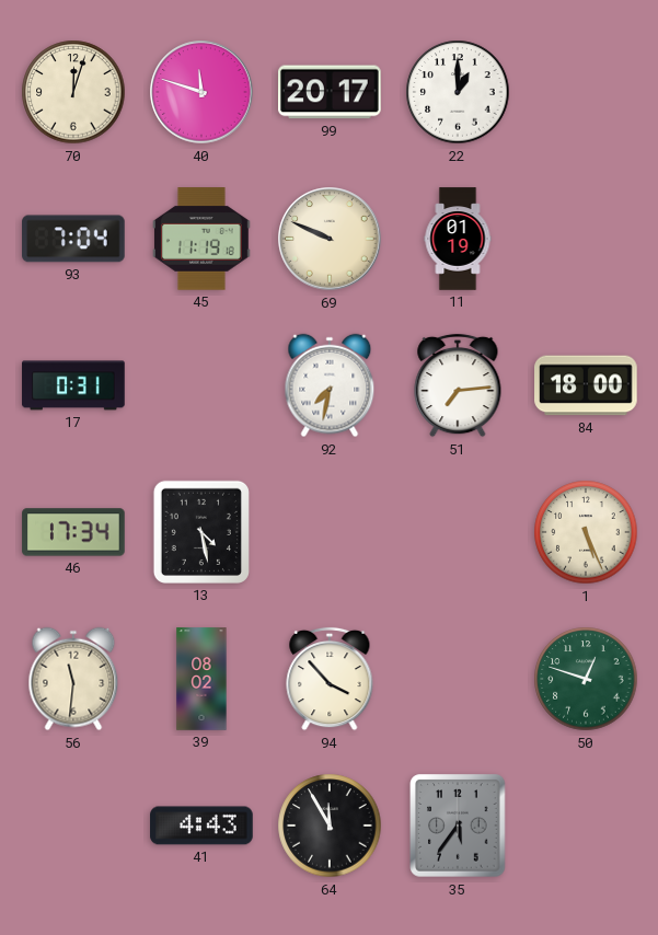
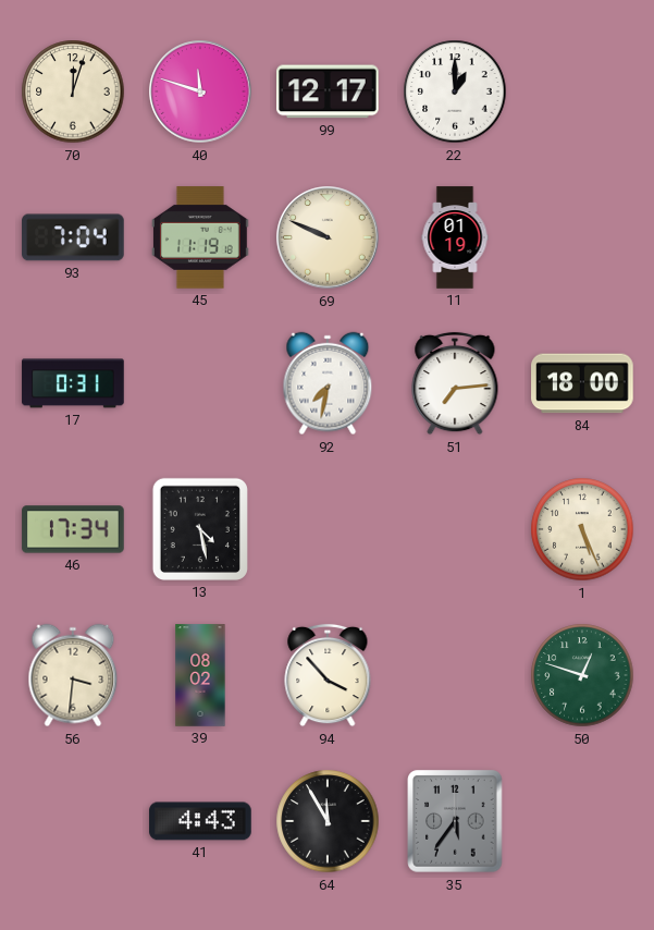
99: 20:17 -> 12:17 (328, 91)
56: 11:31 -> 3:31 (73, 675)
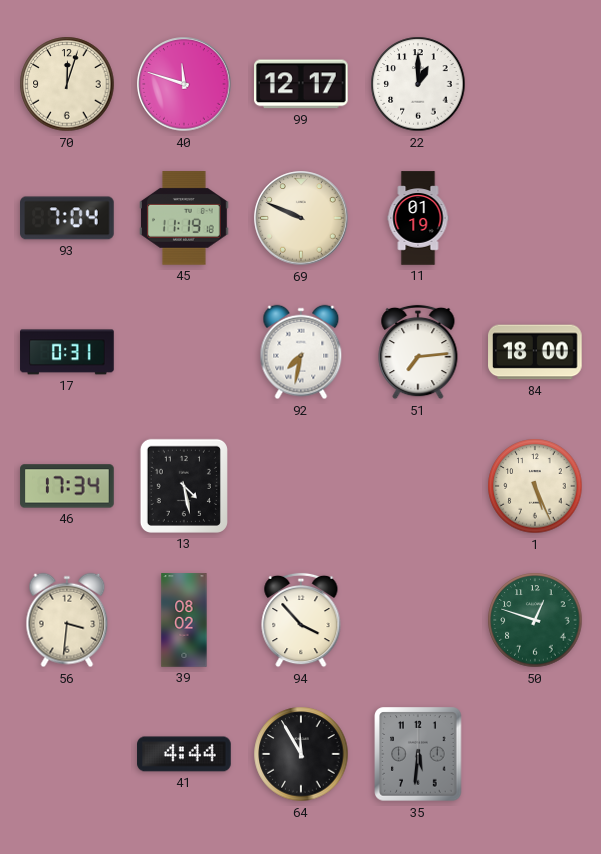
41: 4:43 -> 4:44 (184, 754)
35: 5:36 -> 5:31 (418, 754)
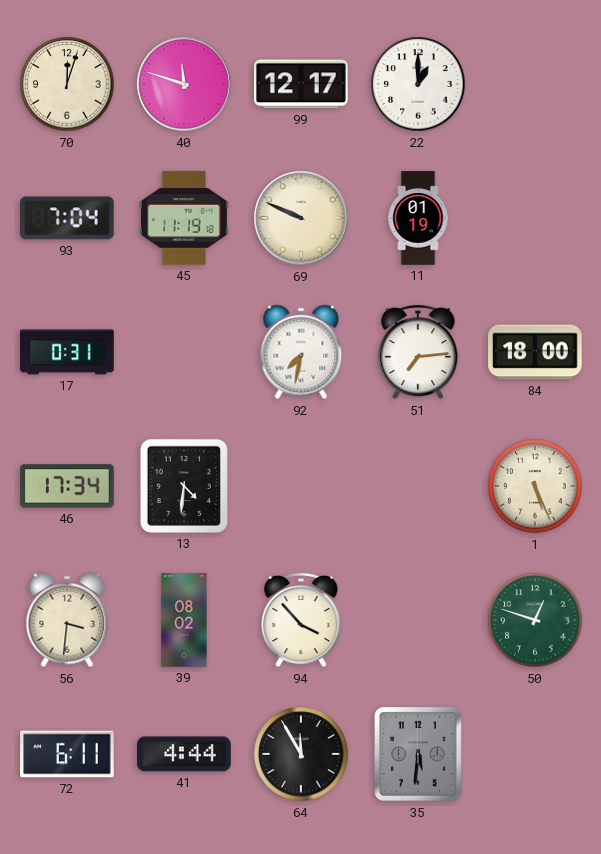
13: 4:28 -> 4:31 (184, 486)
72: none -> 6:11 (67, 754)
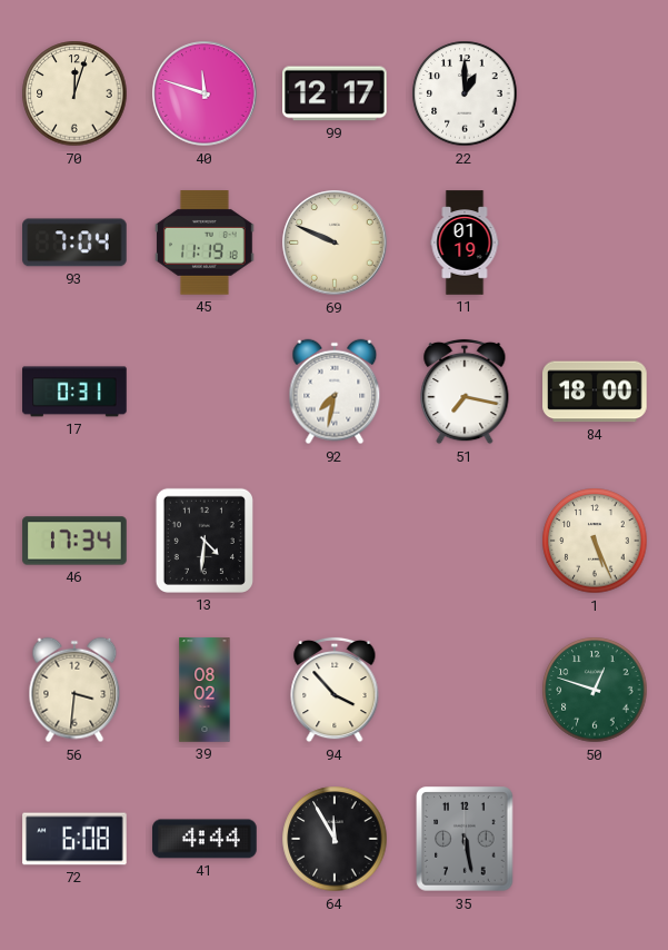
51: 7:14 -> 7:17 (465, 392)
72: 6:11 -> 6:08 (74, 839)
35: 5:31 -> 5:28 (465, 839)
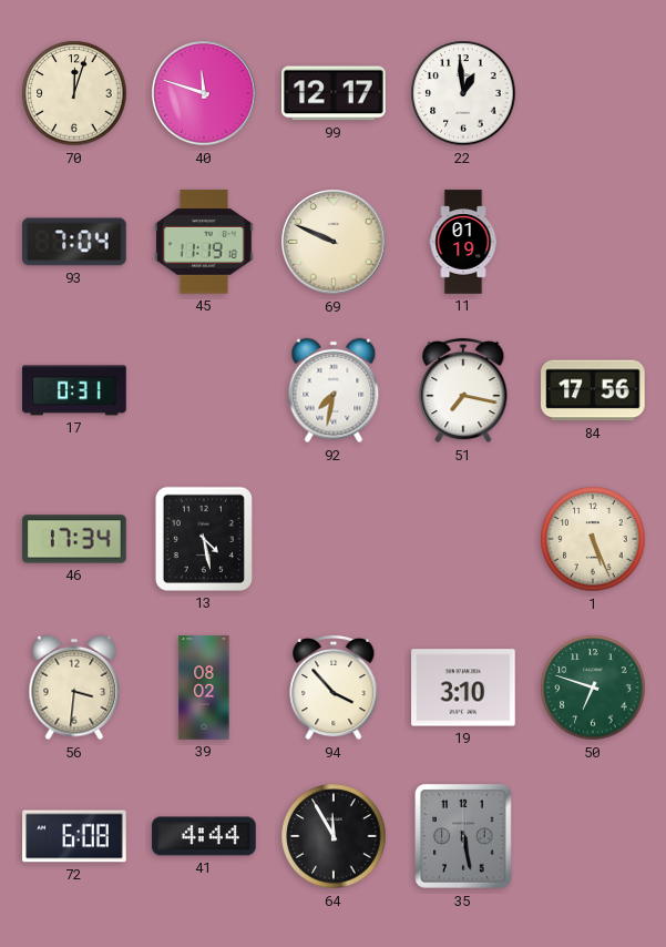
22: 1:00 -> 12:59 (463, 93)
84: 18:00 -> 17:56 (593, 390)
13: 4:31 -> 4:28 (204, 539)
19: none -> 3:10 (463, 688)
50: 12:48 -> 6:48 (593, 688)
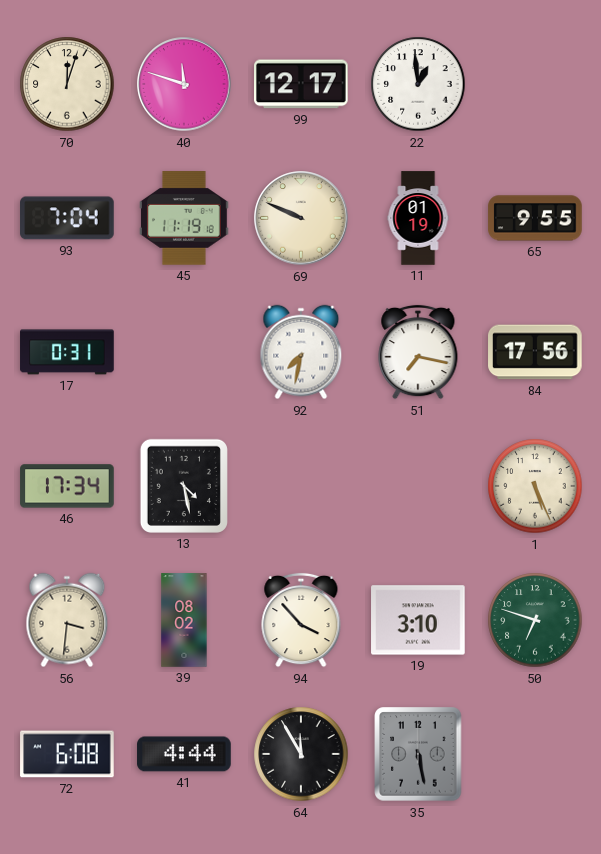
65: none -> 9:55 (535, 218)
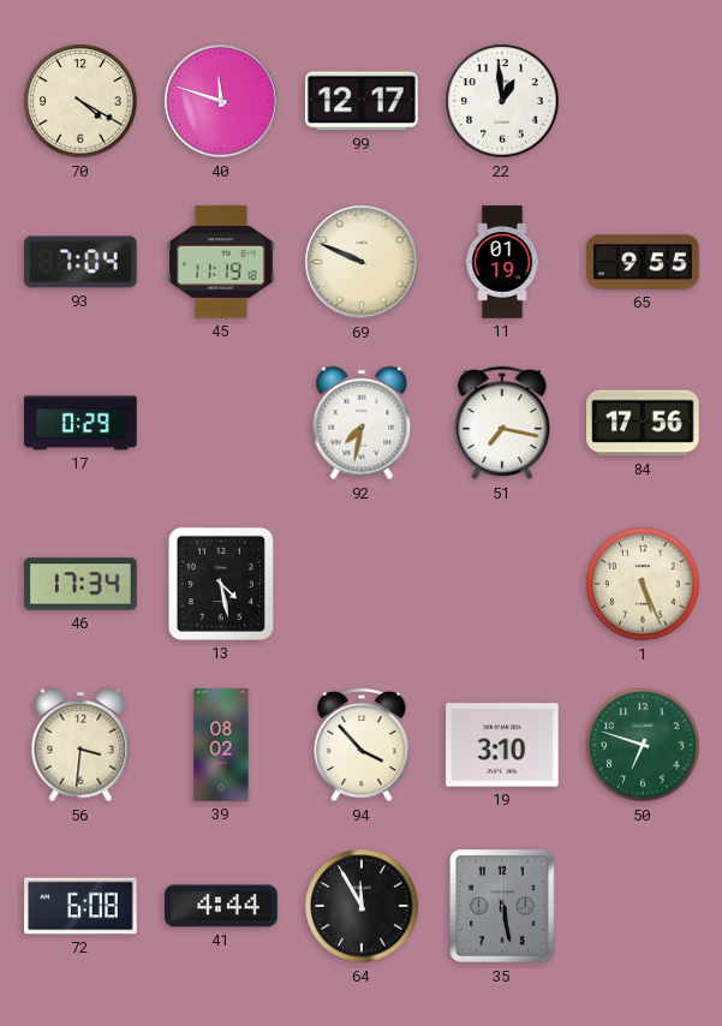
70: 12:03 -> 4:20 (80, 101)
17: 0:31 -> 0:29 (80, 423)
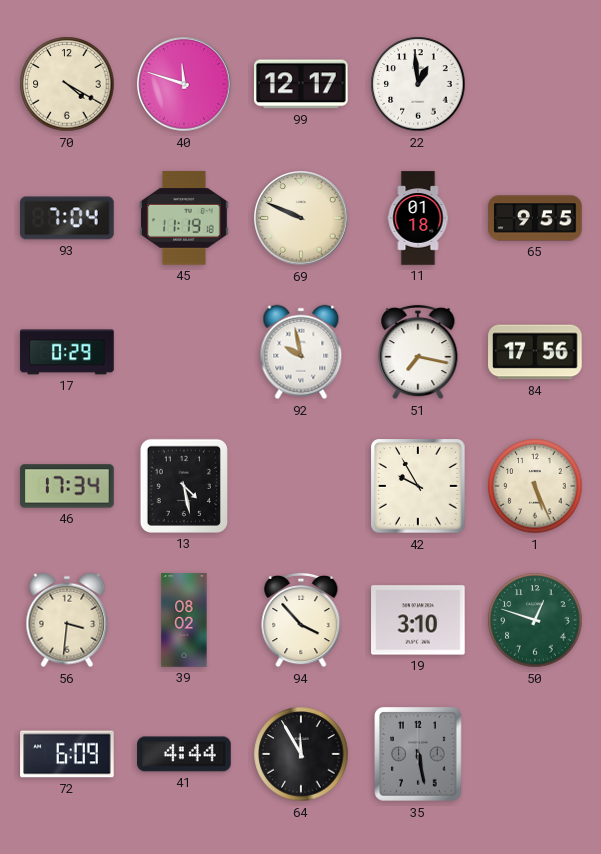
11: 01:19 -> 01:18 (418, 218)
92: 7:32 -> 9:58 (301, 352)
42: none -> 9:55 (418, 486)
50: 6:48 -> 12:48 (535, 620)
72: 6:08 -> 6:09 (67, 754)
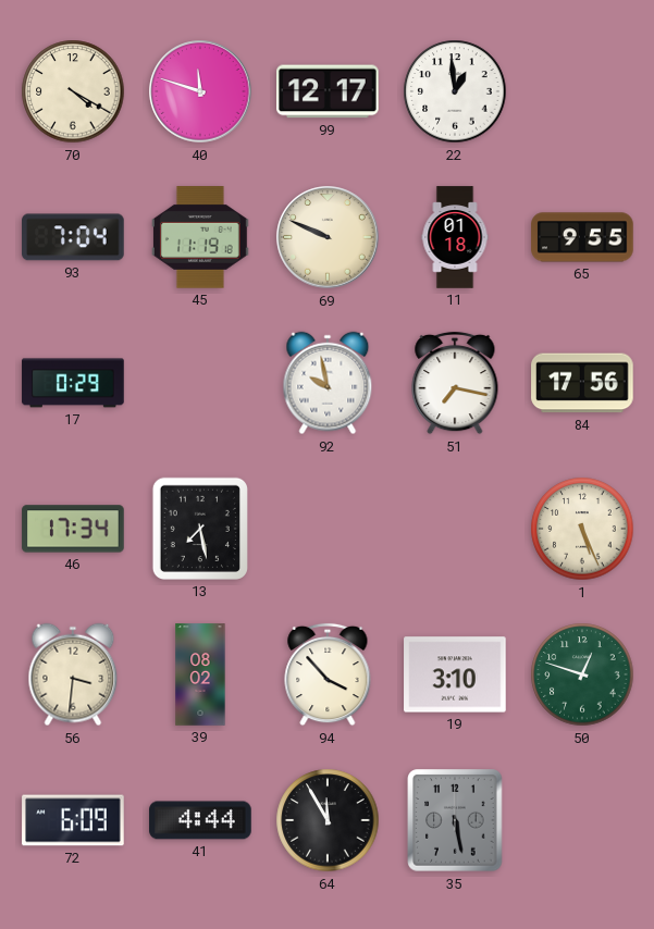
13: 4:28 -> 7:28 (200, 529)
42: 9:55 -> none (418, 486)
